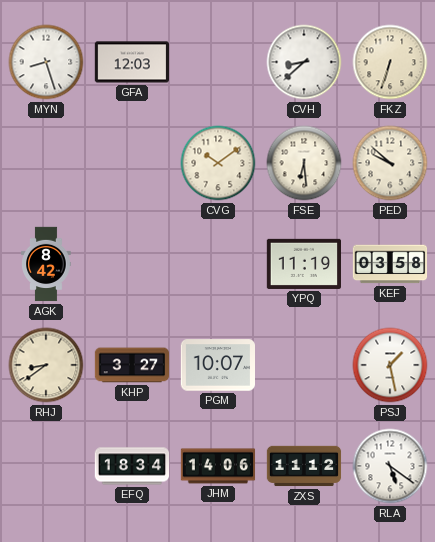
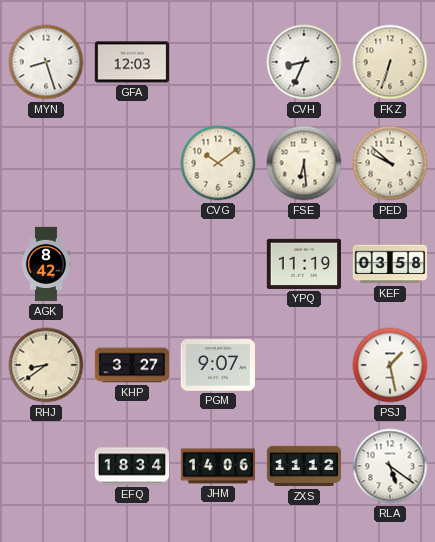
CVH: 8:38 -> 8:34 (304, 62)
PGM: 10:07 -> 9:07 (217, 365)
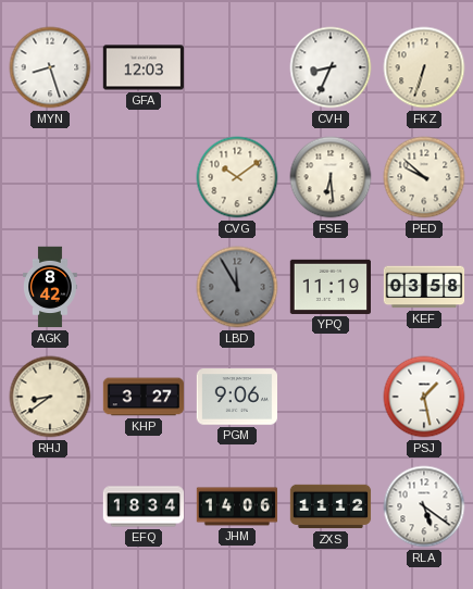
LBD: none -> 11:55 (237, 287)
PGM: 9:07 -> 9:06 (236, 397)
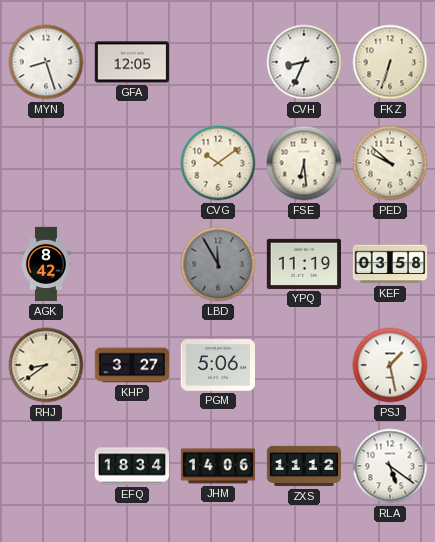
GFA: 12:03 -> 12:05 (131, 62)
PGM: 9:06 -> 5:06 (217, 365)
